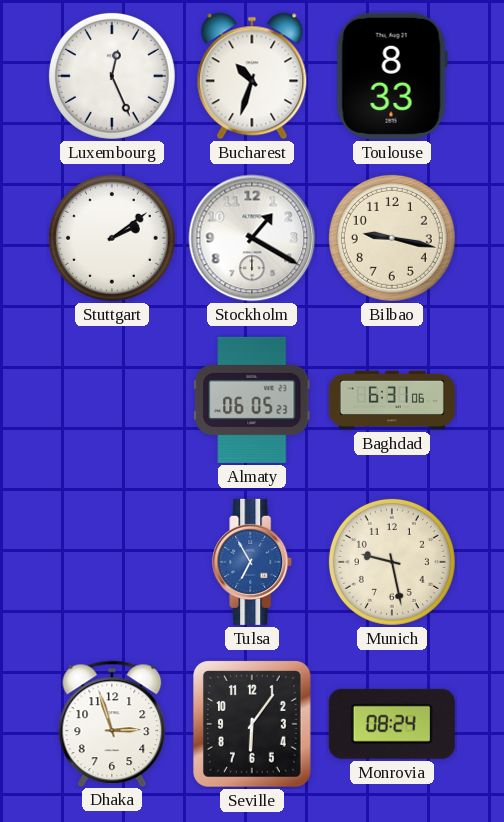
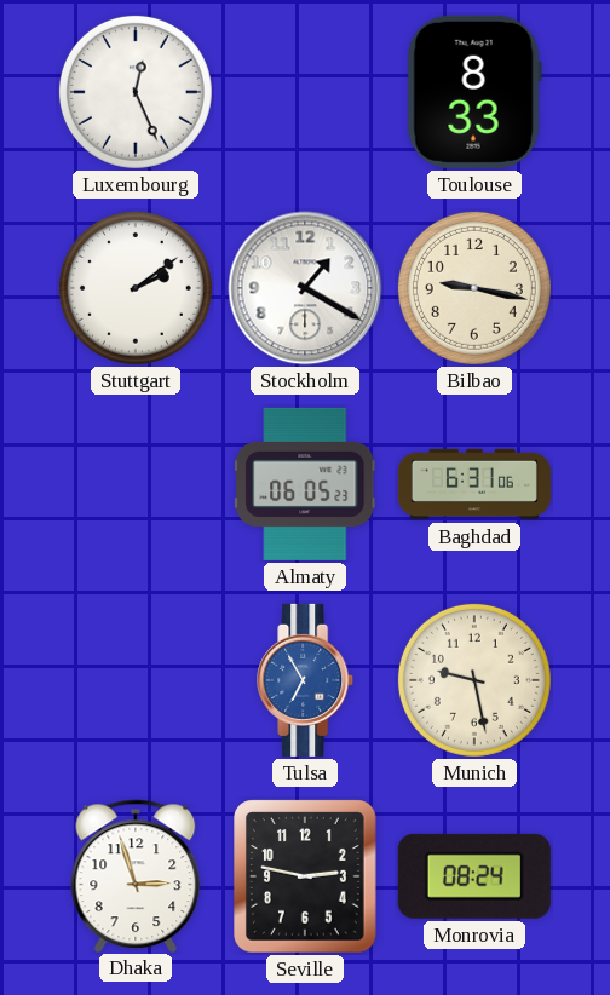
Bucharest: 10:33 -> none (252, 76)
Seville: 6:06 -> 2:47 (306, 878)
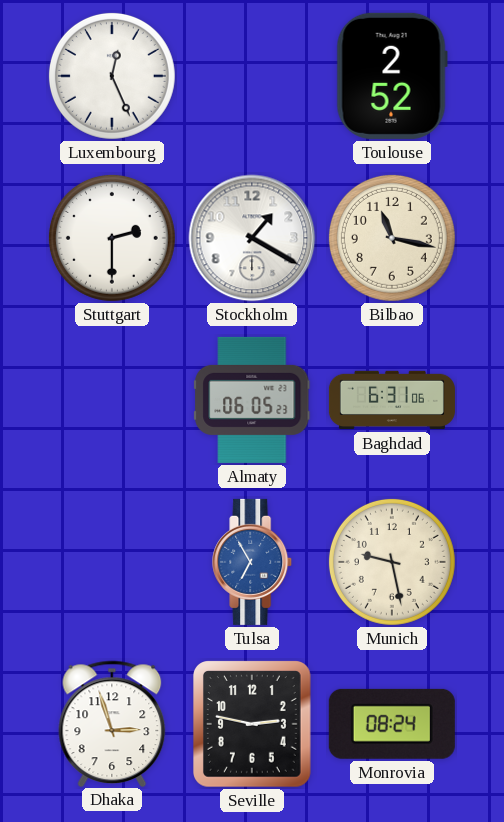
Toulouse: 8:33 -> 2:52 (392, 76)
Stuttgart: 2:09 -> 2:30 (112, 238)
Bilbao: 9:17 -> 11:17 (392, 238)
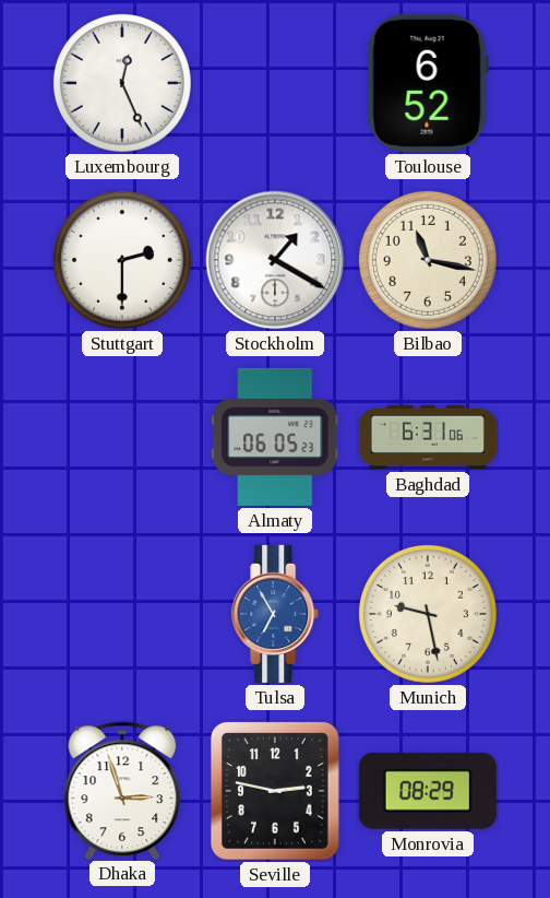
Toulouse: 2:52 -> 6:52 (428, 83)
Monrovia: 08:24 -> 08:29 (428, 791)
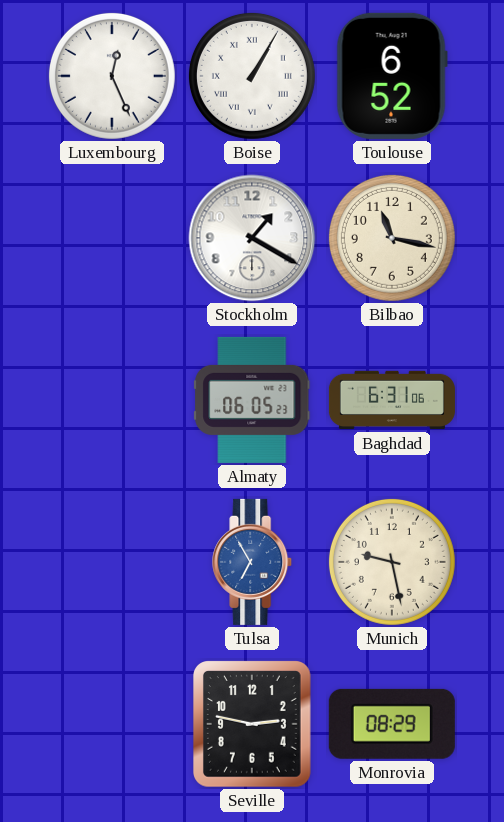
Boise: none -> 1:05 (252, 76)
Stuttgart: 2:30 -> none (122, 260)
Dhaka: 2:57 -> none (122, 790)
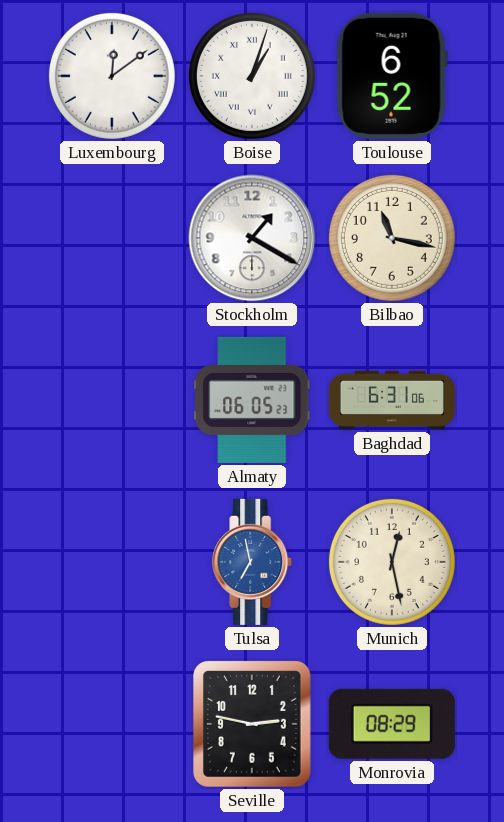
Luxembourg: 12:26 -> 12:09 (112, 76)
Boise: 1:05 -> 1:03 (252, 76)
Tulsa: 6:55 -> 6:58 (253, 562)
Munich: 9:28 -> 12:28 (392, 562)
